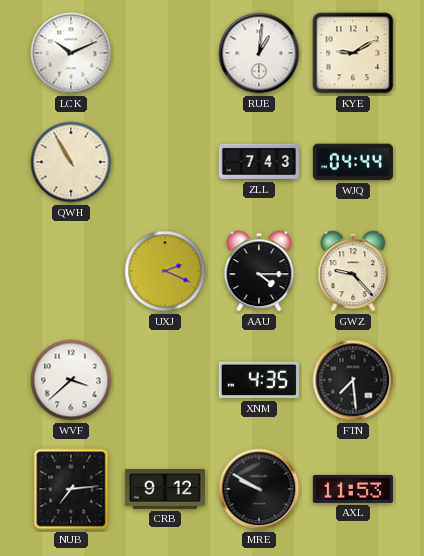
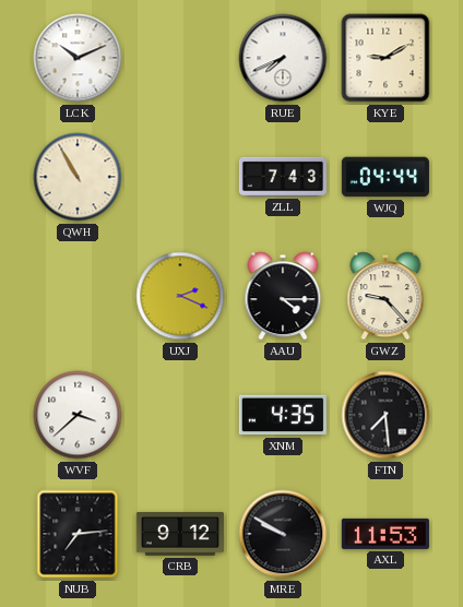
RUE: 1:01 -> 7:41 (283, 58)
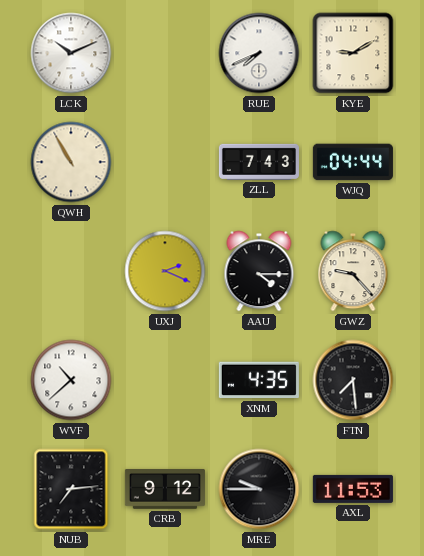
WVF: 3:38 -> 10:38 (71, 380)
MRE: 9:50 -> 9:45 (259, 489)
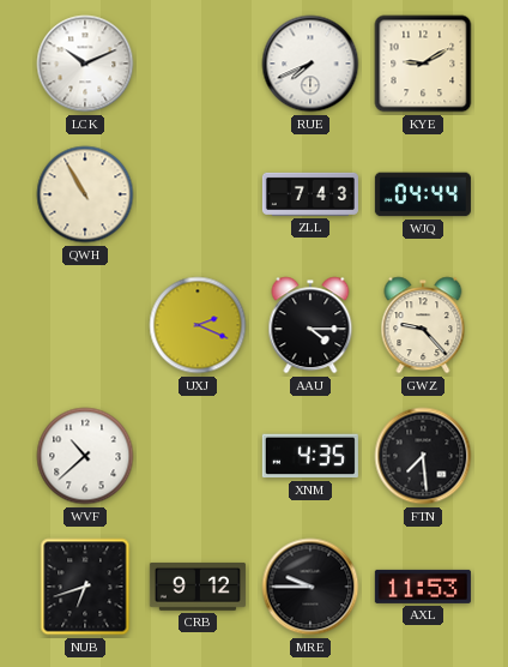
NUB: 7:14 -> 6:42 (85, 587)
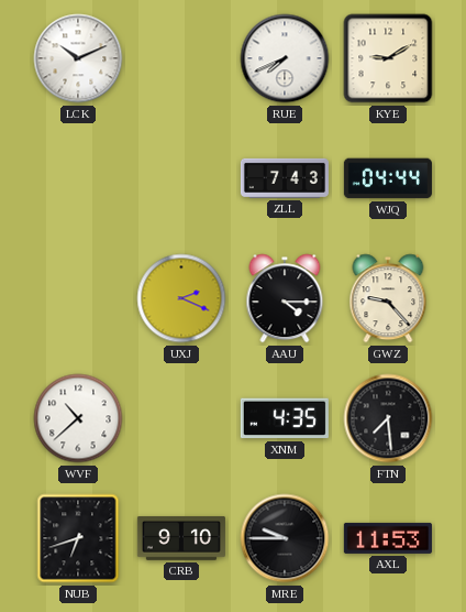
QWH: 10:55 -> none (85, 194)
CRB: 9:12 -> 9:10 (181, 538)
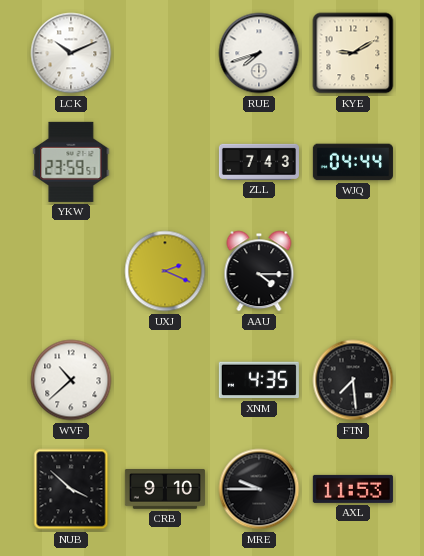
RUE: 7:41 -> 7:42 (259, 53)
YKW: none -> 23:59 (71, 162)
GWZ: 9:23 -> none (388, 298)
NUB: 6:42 -> 3:52 (71, 489)
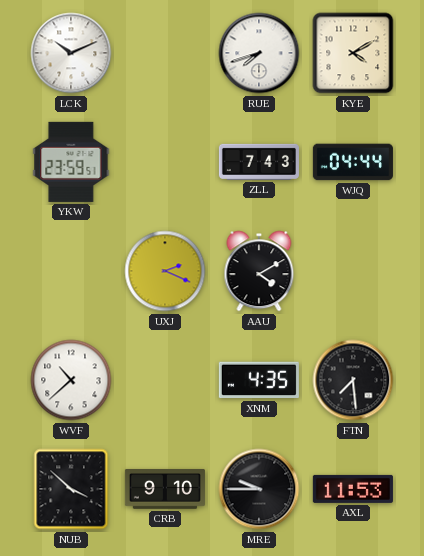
KYE: 9:10 -> 4:10 (353, 53)
AAU: 4:15 -> 4:10 (259, 271)
